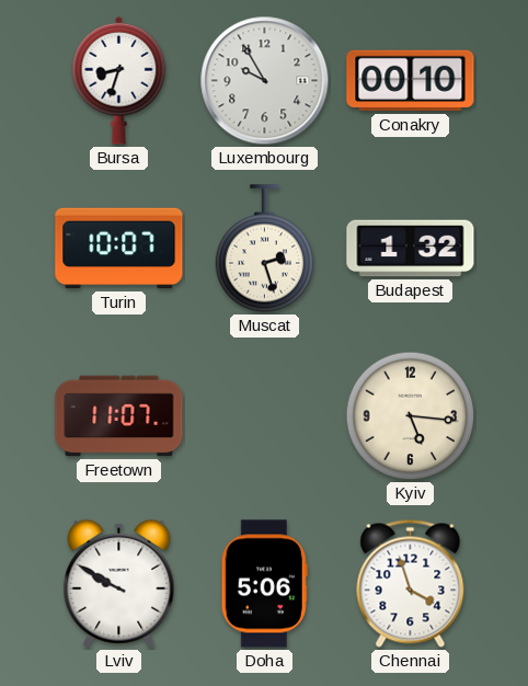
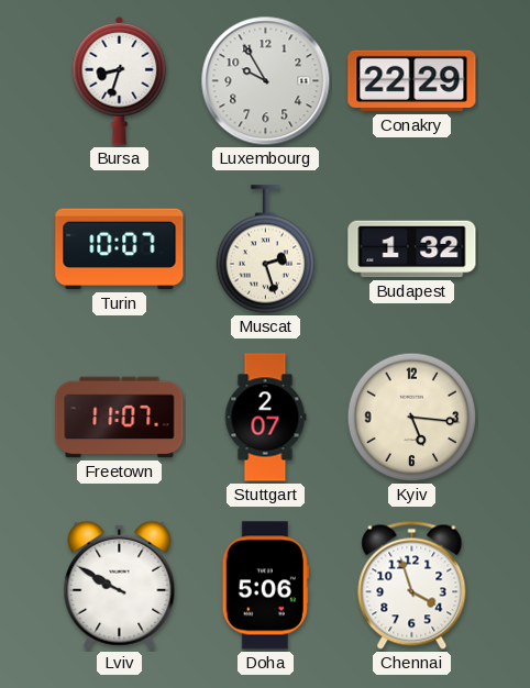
Conakry: 00:10 -> 22:29 (412, 81)
Stuttgart: none -> 2:07 (265, 418)
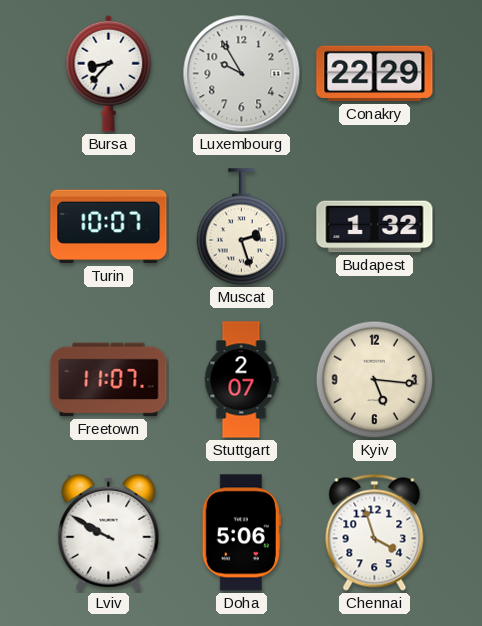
Bursa: 8:33 -> 8:37 (109, 73)
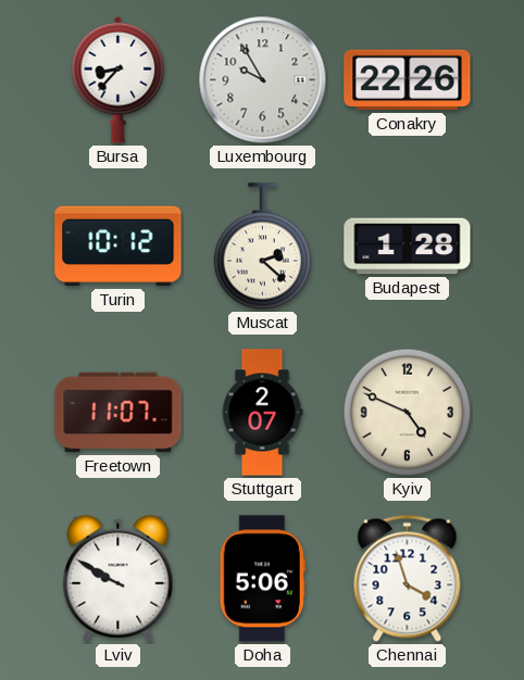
Conakry: 22:29 -> 22:26 (408, 80)
Turin: 10:07 -> 10:12 (118, 247)
Muscat: 2:27 -> 2:22 (263, 247)
Budapest: 1:32 -> 1:28 (408, 247)
Kyiv: 5:16 -> 4:49 (408, 413)
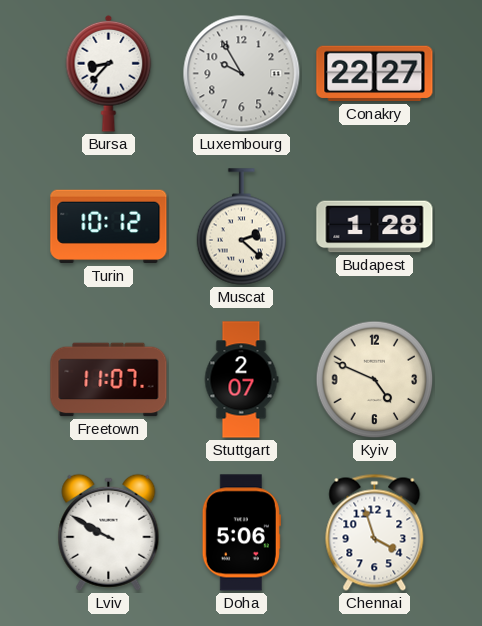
Conakry: 22:26 -> 22:27 (375, 74)
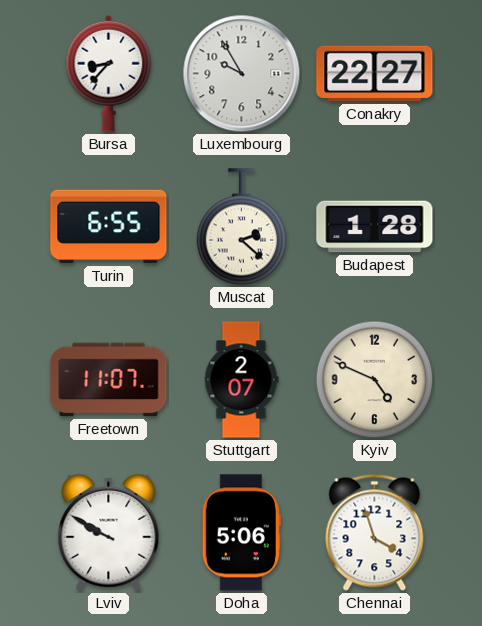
Turin: 10:12 -> 6:55 (109, 227)
